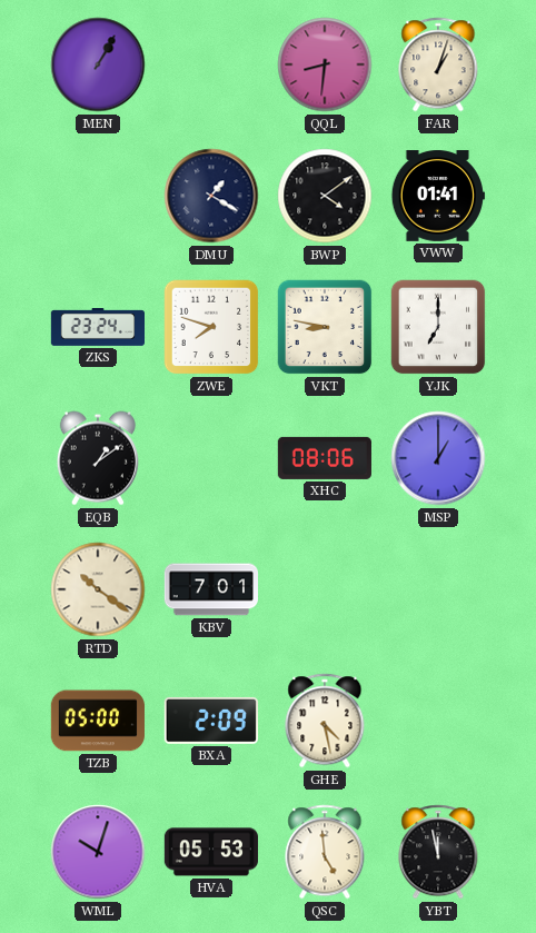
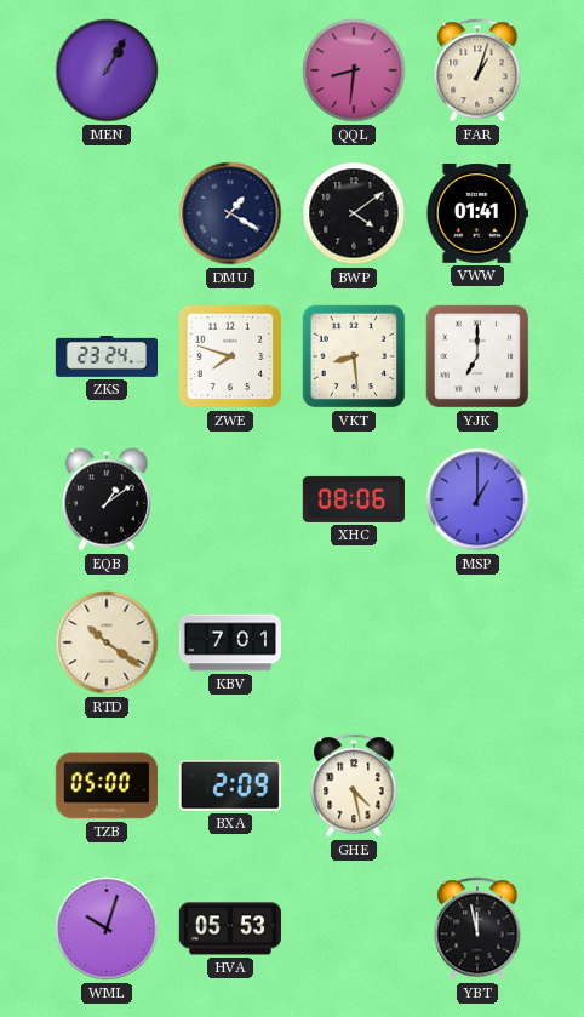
VKT: 8:47 -> 8:29 (354, 356)
QSC: 4:59 -> none (325, 852)
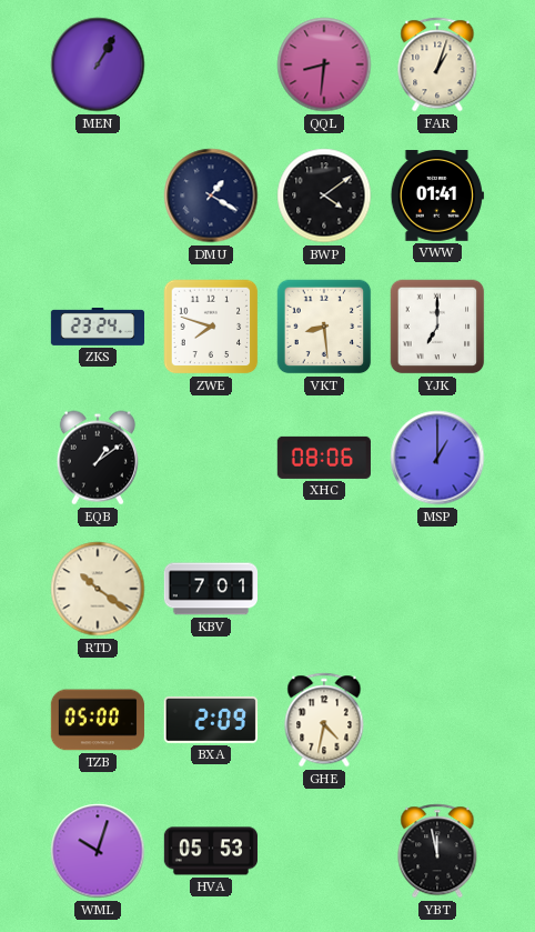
GHE: 4:28 -> 4:32 (324, 720)
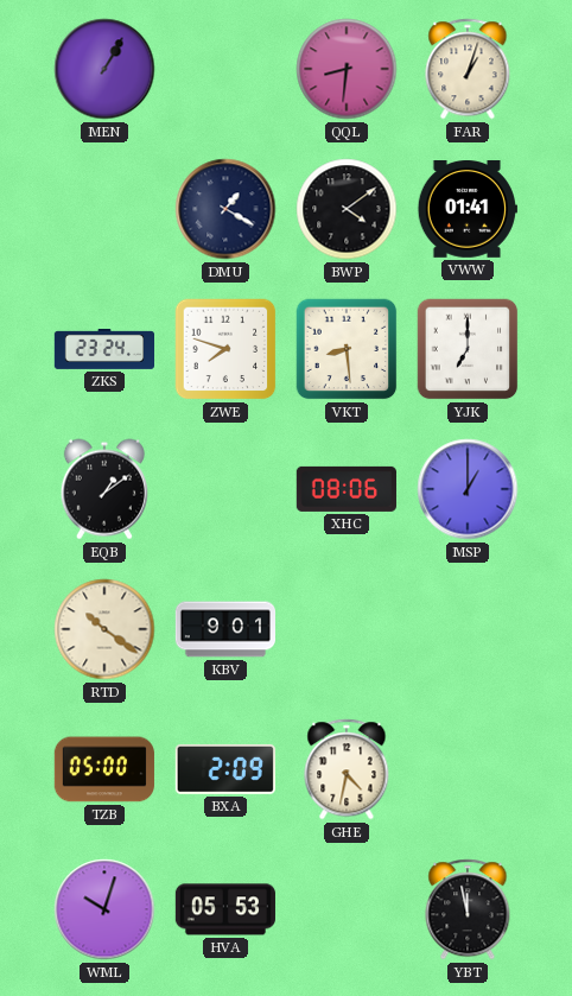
KBV: 7:01 -> 9:01 (224, 629)
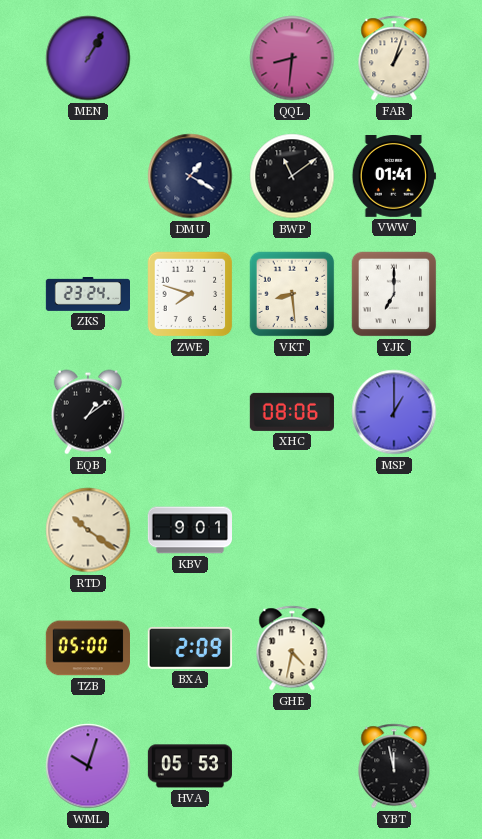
BWP: 4:09 -> 11:09 (292, 176)
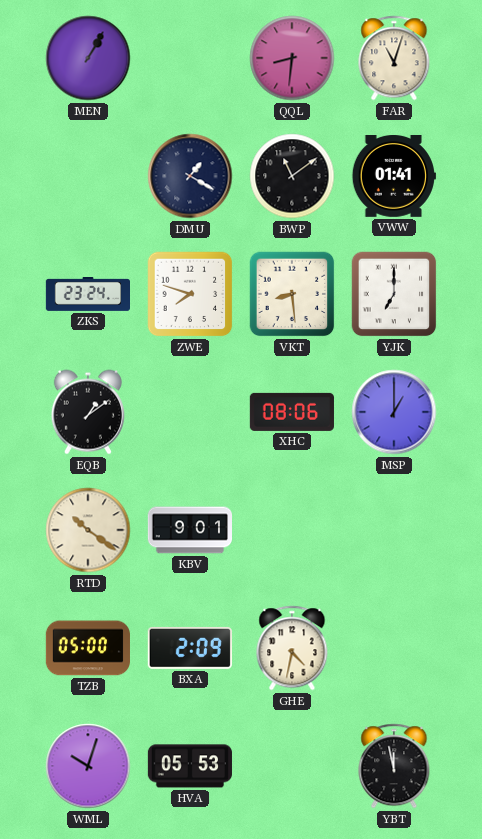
FAR: 1:03 -> 11:03 (394, 58)
